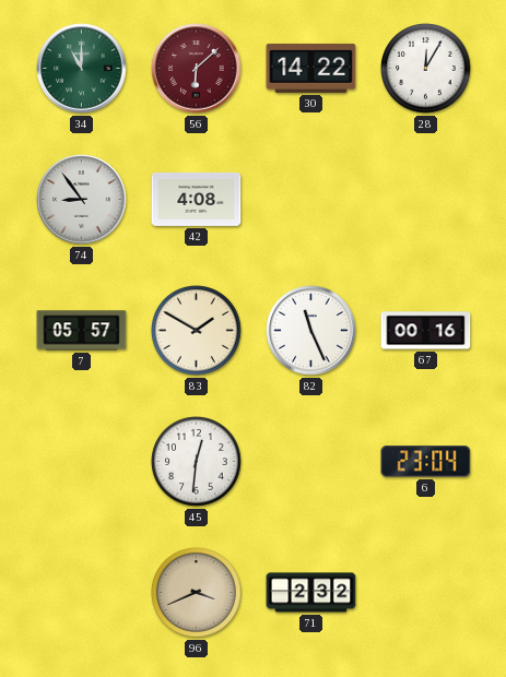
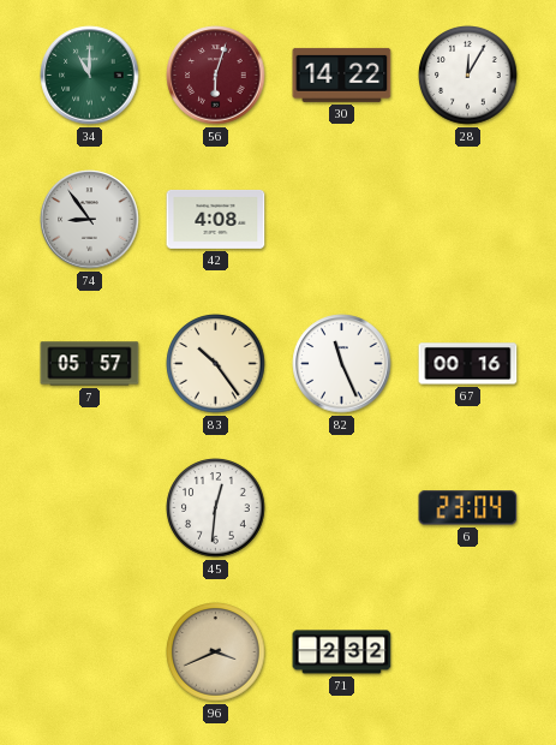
56: 6:08 -> 6:03 (216, 76)
83: 1:50 -> 10:24 (216, 364)
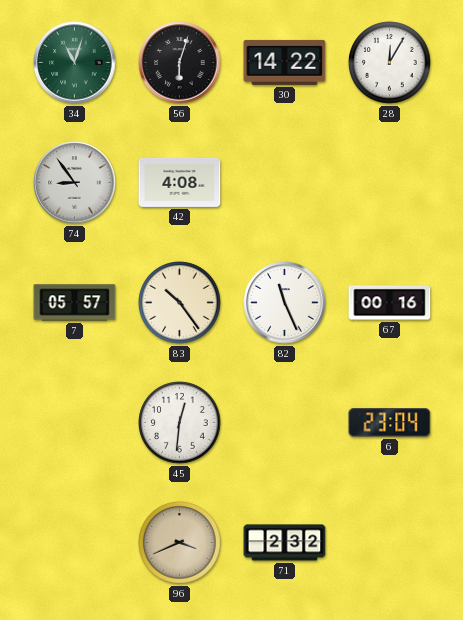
34: 11:00 -> 11:03 (75, 63)
56 dial: burgundy -> black (180, 63)
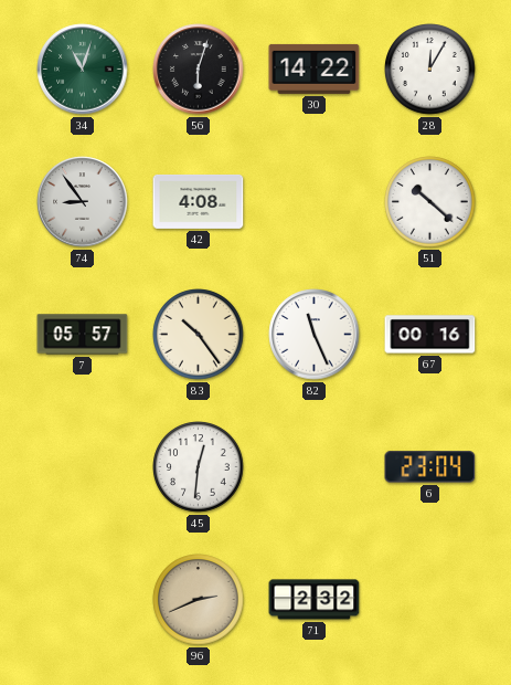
51: none -> 10:22 (430, 202)
96: 3:41 -> 2:41 (199, 600)
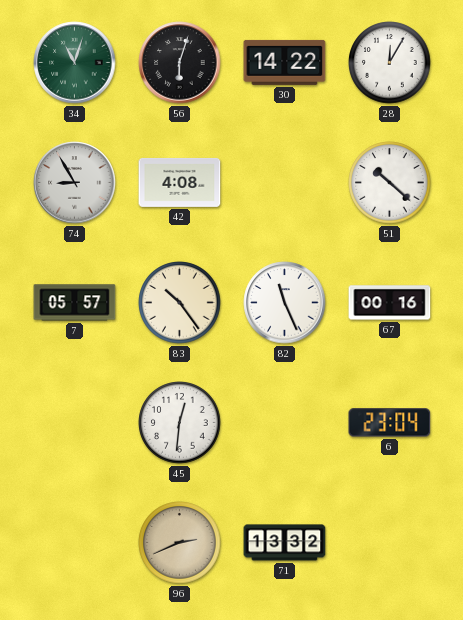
74: 8:54 -> 8:55 (75, 183)
71: 2:32 -> 13:32 (285, 543)
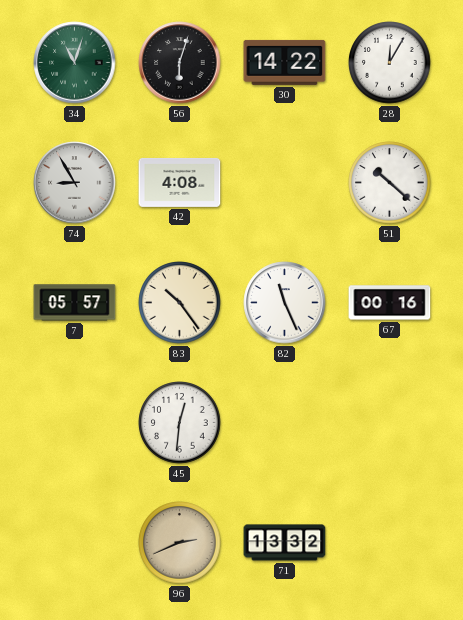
6: 23:04 -> none (390, 423)
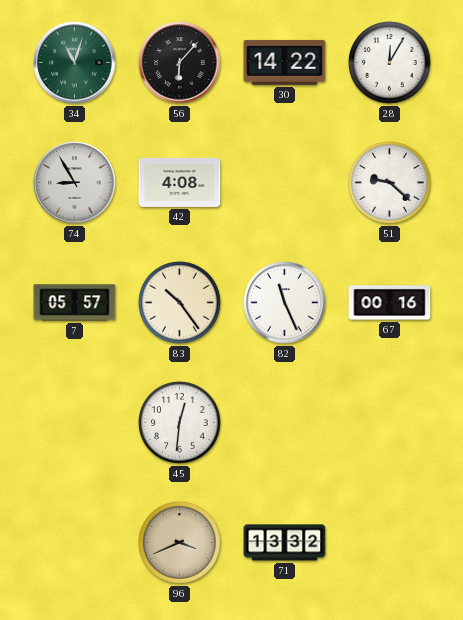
56: 6:03 -> 6:07 (180, 63)
51: 10:22 -> 9:22 (390, 183)
96: 2:41 -> 3:41 (180, 543)
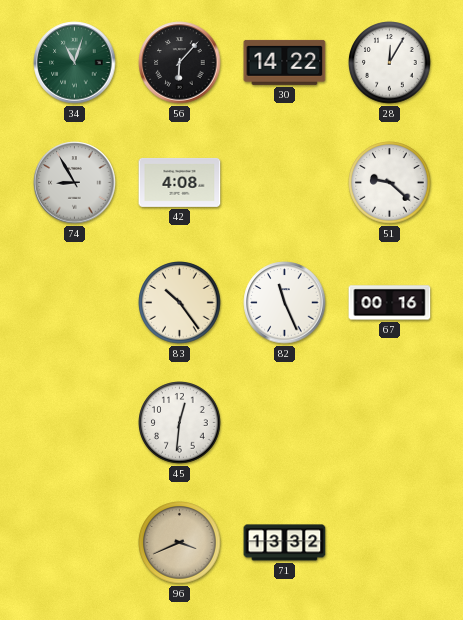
7: 05:57 -> none (75, 303)
